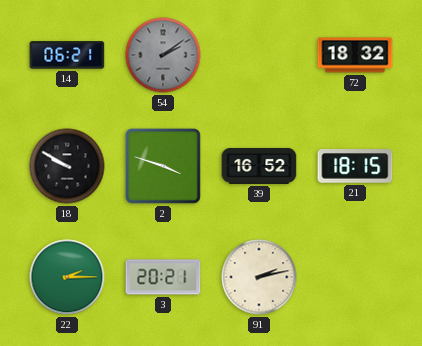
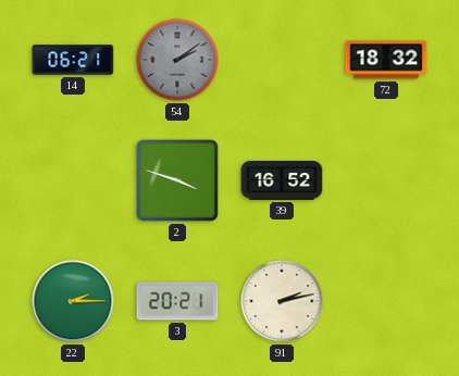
18: 9:50 -> none (67, 166)
21: 18:15 -> none (355, 166)
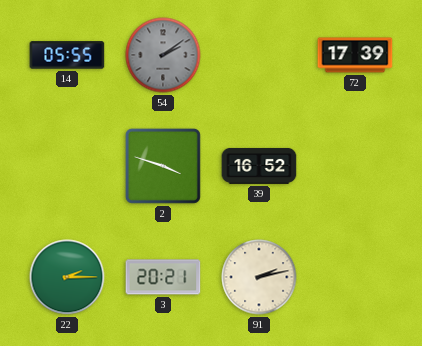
14: 06:21 -> 05:55 (67, 55)
72: 18:32 -> 17:39 (355, 55)
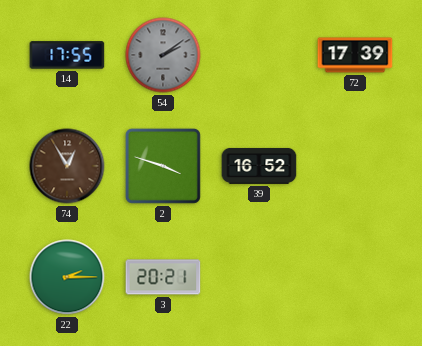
14: 05:55 -> 17:55 (67, 55)
74: none -> 12:55 (67, 166)
91: 2:13 -> none (259, 277)
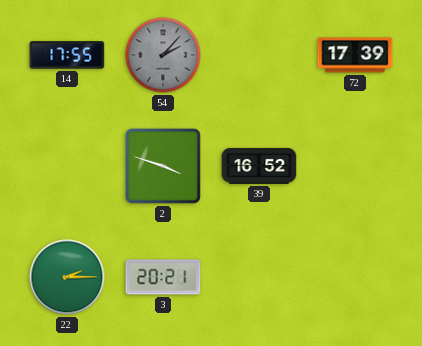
54: 2:09 -> 2:07 (163, 55)
74: 12:55 -> none (67, 166)
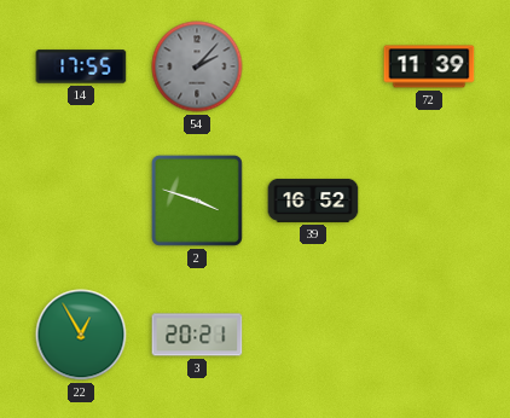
72: 17:39 -> 11:39 (429, 66)
22: 2:15 -> 12:55 (81, 335)
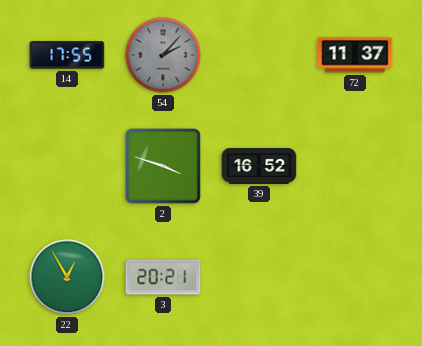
72: 11:39 -> 11:37 (355, 55)
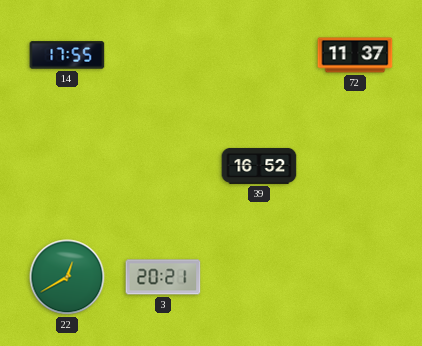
54: 2:07 -> none (163, 55)
2: 3:48 -> none (163, 166)
22: 12:55 -> 12:40 (67, 277)
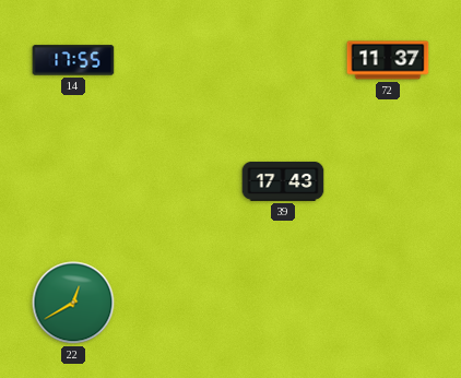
39: 16:52 -> 17:43 (283, 181)
3: 20:21 -> none (163, 277)
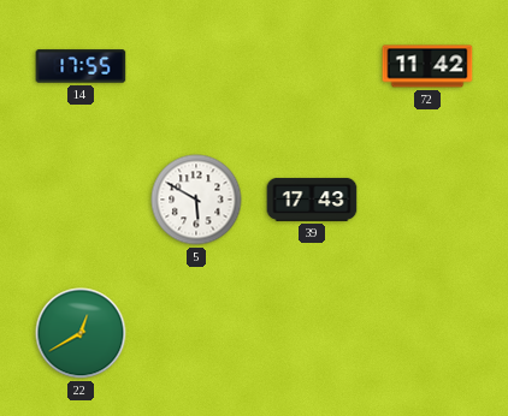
72: 11:37 -> 11:42 (427, 66)
5: none -> 5:50 (196, 200)
